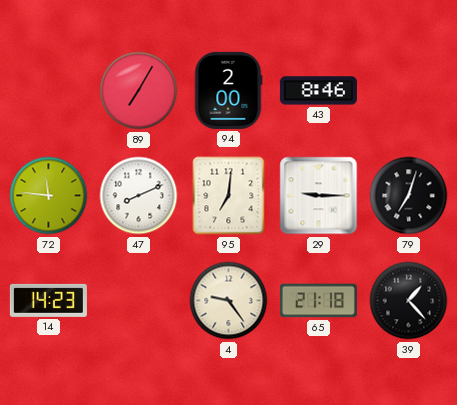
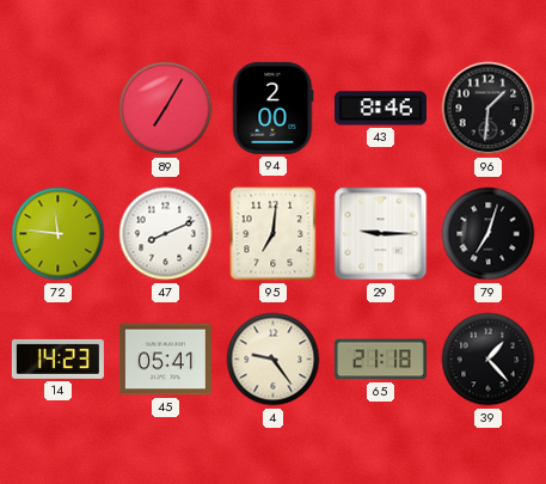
96: none -> 1:31 (489, 109)
45: none -> 05:41 (165, 360)
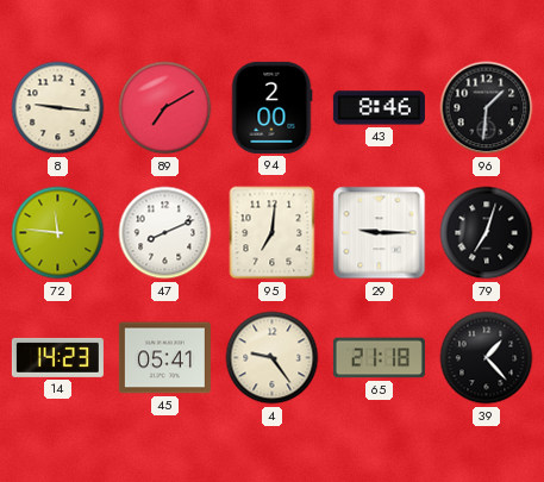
8: none -> 9:16 (58, 108)
89: 7:05 -> 7:10 (165, 108)
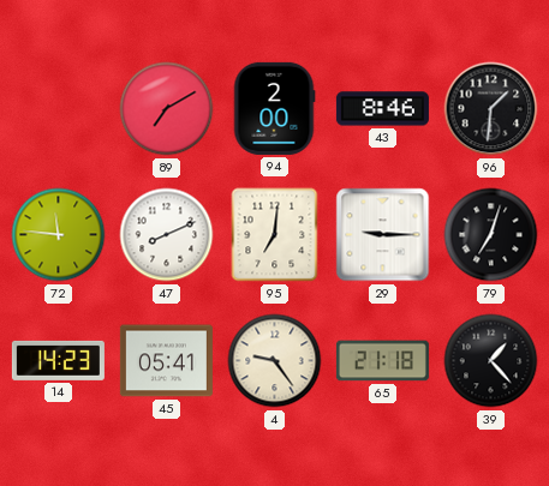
8: 9:16 -> none (58, 108)
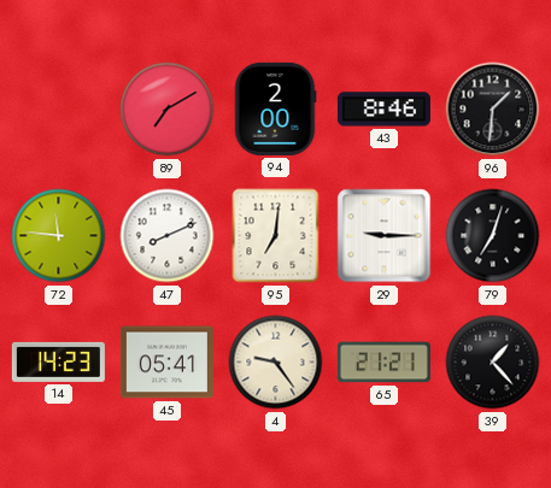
65: 21:18 -> 21:21 (383, 363)
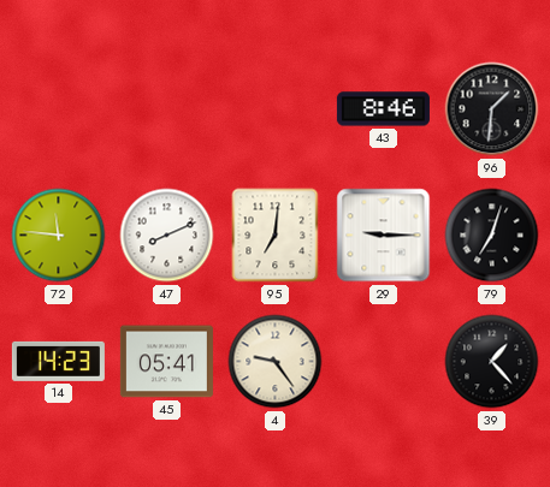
89: 7:10 -> none (168, 110)
94: 2:00 -> none (275, 108)
65: 21:21 -> none (383, 363)
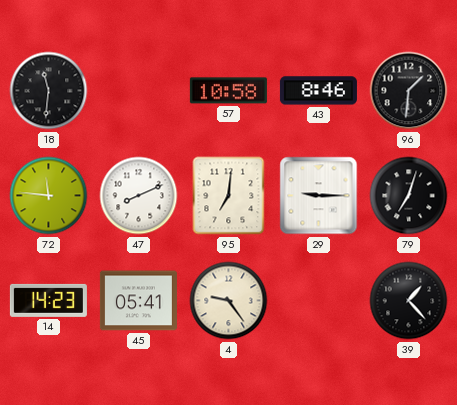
18: none -> 11:31 (49, 91)
57: none -> 10:58 (228, 91)
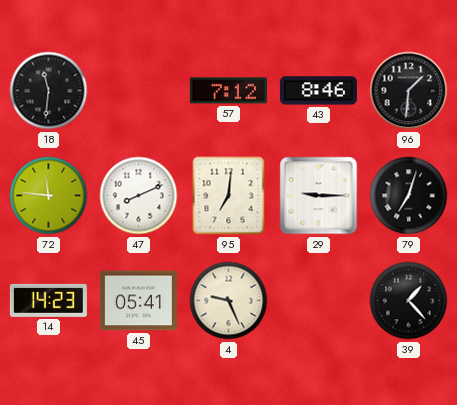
57: 10:58 -> 7:12 (228, 91)
4: 9:24 -> 9:26 (229, 301)
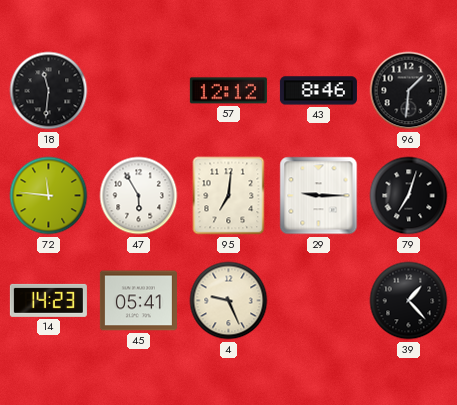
57: 7:12 -> 12:12 (228, 91)
47: 8:11 -> 5:55 (139, 196)
